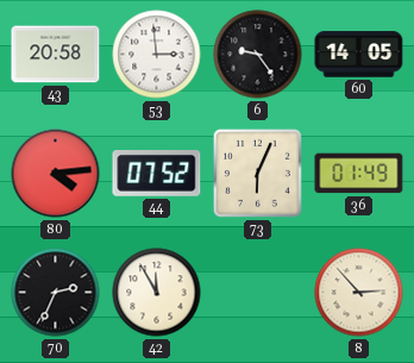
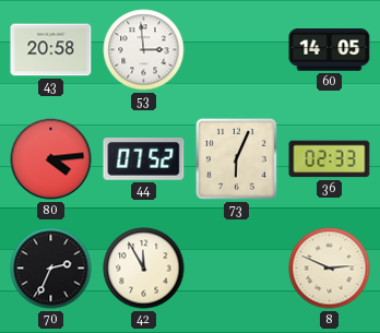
6: 9:24 -> none (258, 55)
36: 01:49 -> 02:33 (330, 159)
8: 2:53 -> 2:49 (330, 269)
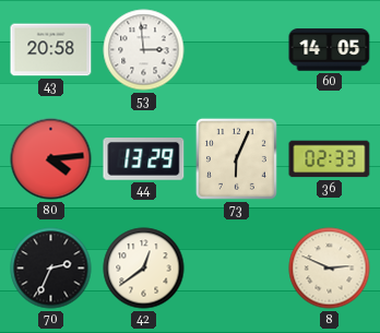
44: 07:52 -> 13:29 (144, 159)
42: 11:55 -> 12:39 (144, 269)
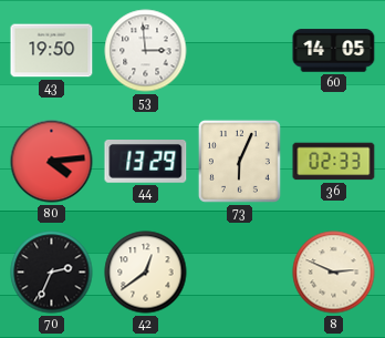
43: 20:58 -> 19:50 (52, 51)
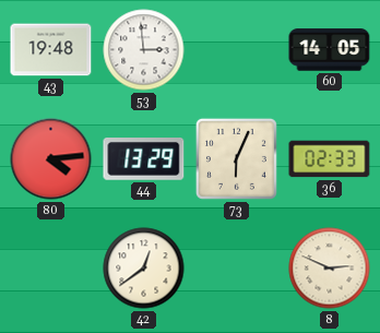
43: 19:50 -> 19:48 (51, 50)
70: 2:34 -> none (52, 273)
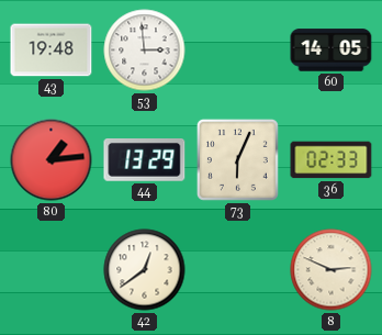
80: 4:14 -> 1:14 (52, 160)
